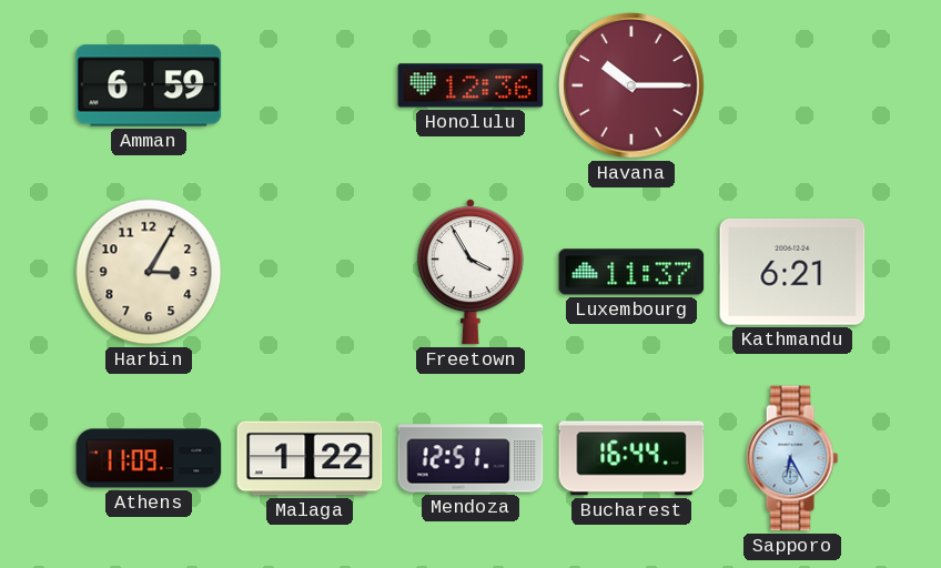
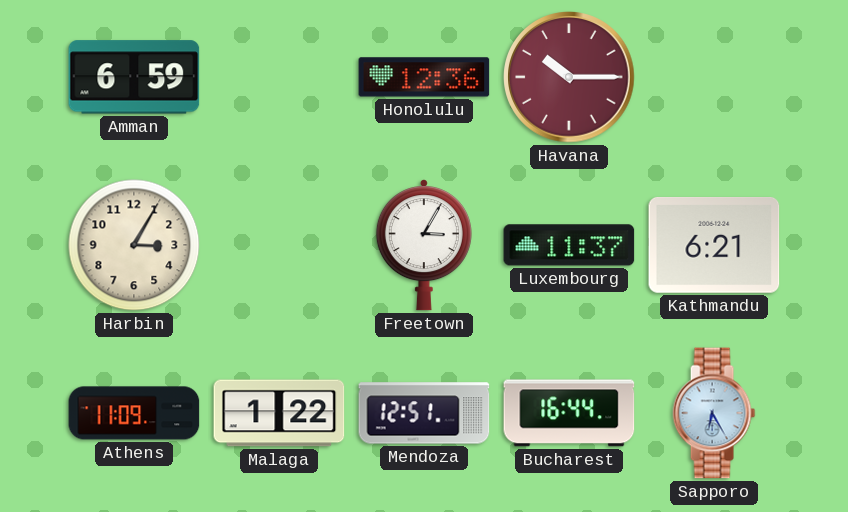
Freetown: 3:55 -> 3:05 (424, 245)
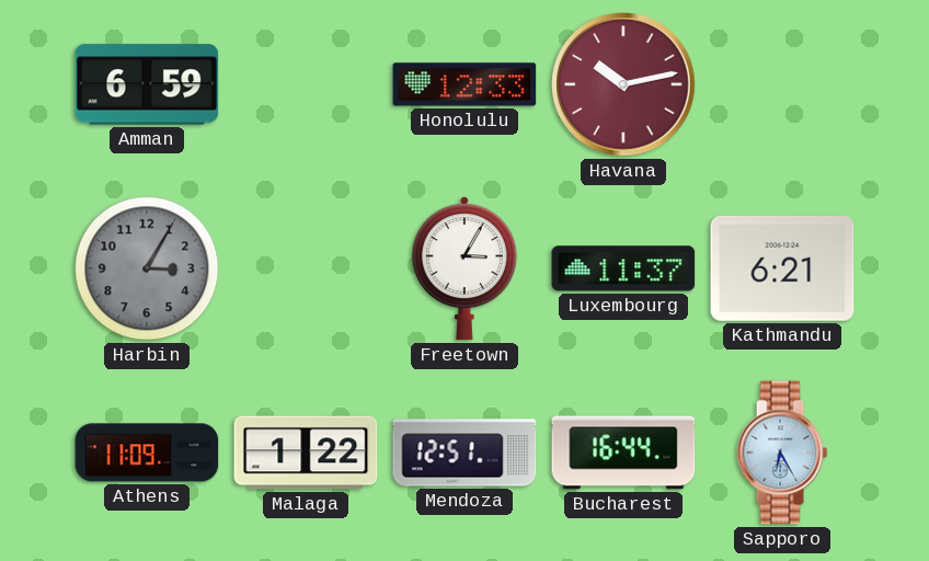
Honolulu: 12:36 -> 12:33 (464, 84)
Havana: 10:15 -> 10:13 (623, 84)
Harbin dial: cream -> grey (147, 268)
